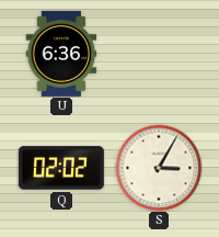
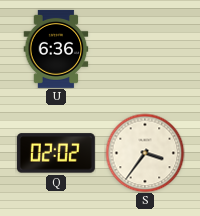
S: 3:05 -> 3:36 (145, 153)
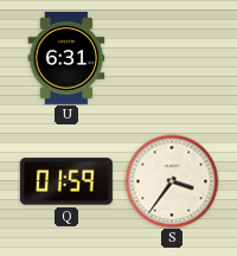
U: 6:36 -> 6:31 (66, 58)
Q: 02:02 -> 01:59 (66, 181)
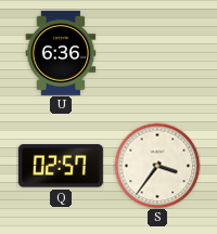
U: 6:31 -> 6:36 (61, 53)
Q: 01:59 -> 02:57 (61, 166)
